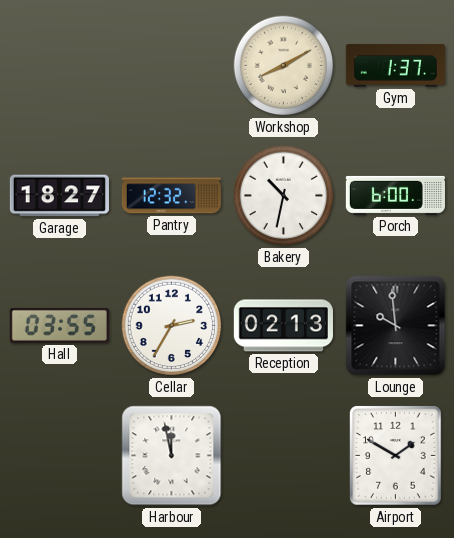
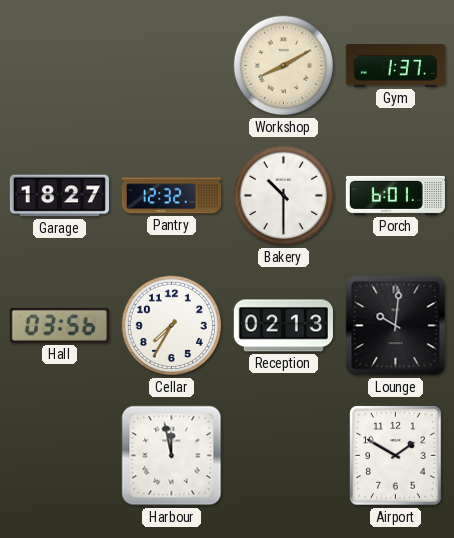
Bakery: 10:32 -> 10:30 (284, 196)
Porch: 6:00 -> 6:01 (395, 195)
Hall: 03:55 -> 03:56 (59, 325)
Cellar: 2:35 -> 7:35 (172, 326)
Lounge: 9:59 -> 10:01 (396, 326)
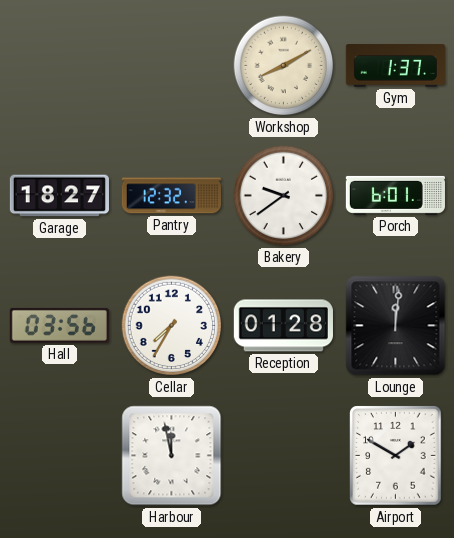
Bakery: 10:30 -> 9:39 (284, 196)
Reception: 02:13 -> 01:28 (283, 326)
Lounge: 10:01 -> 12:01 (396, 326)
